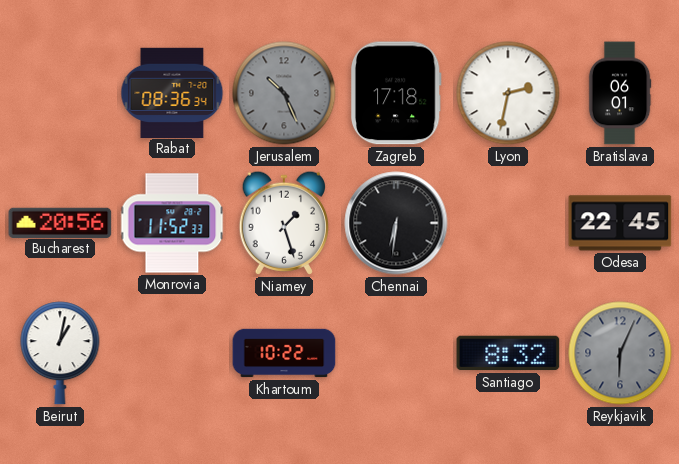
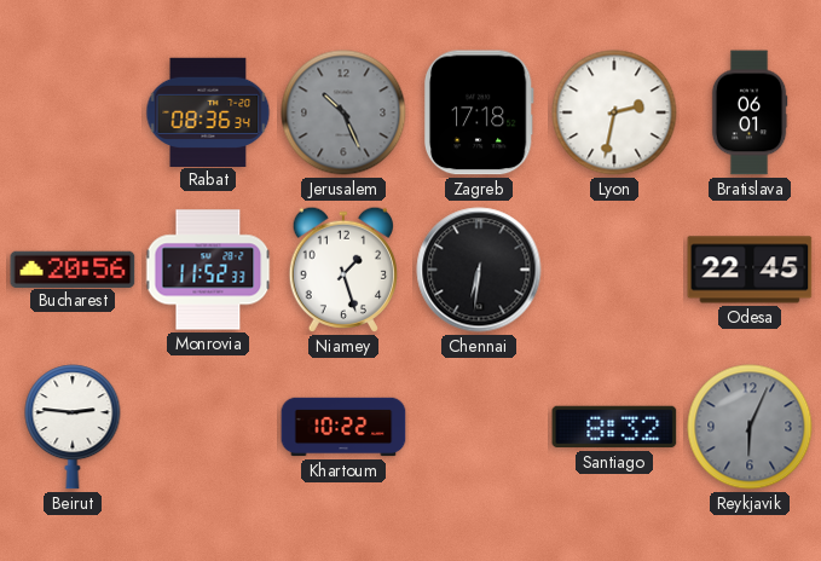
Beirut: 1:02 -> 2:46 (73, 427)
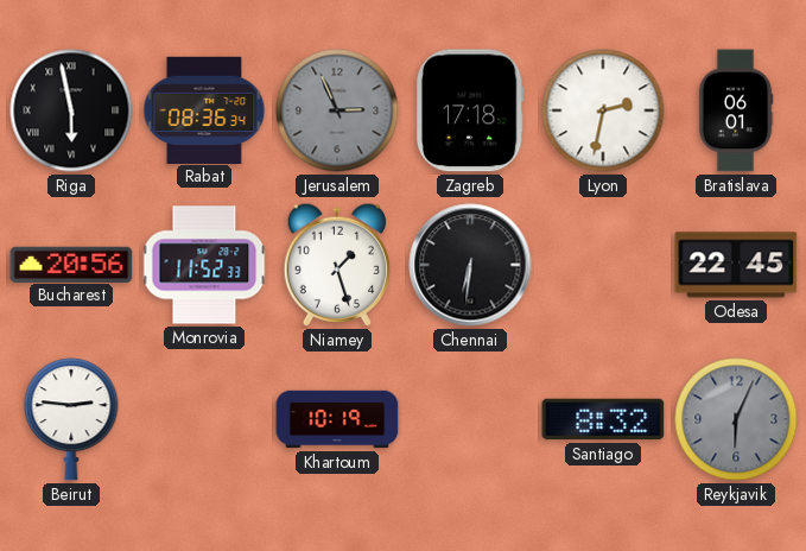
Riga: none -> 5:58 (71, 110)
Jerusalem: 10:26 -> 2:56 (337, 110)
Khartoum: 10:22 -> 10:19 (337, 419)
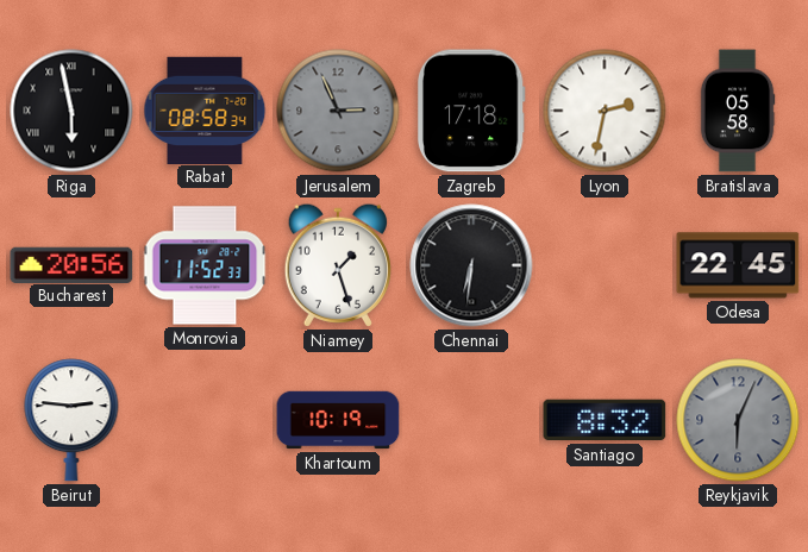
Rabat: 08:36 -> 08:58 (205, 109)
Bratislava: 06:01 -> 05:58 (738, 111)
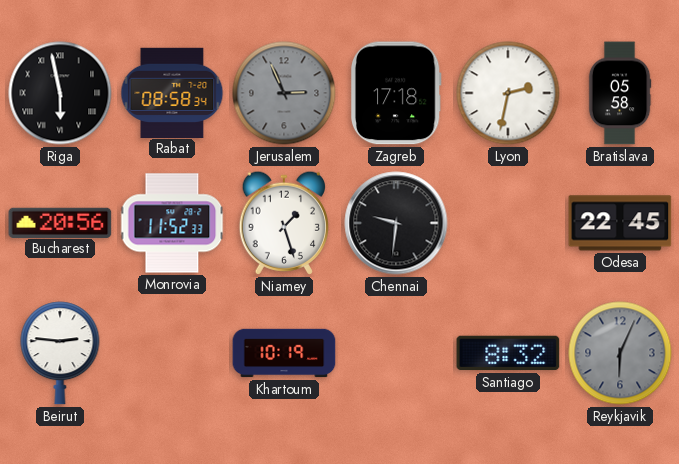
Chennai: 6:31 -> 9:31 (396, 223)
